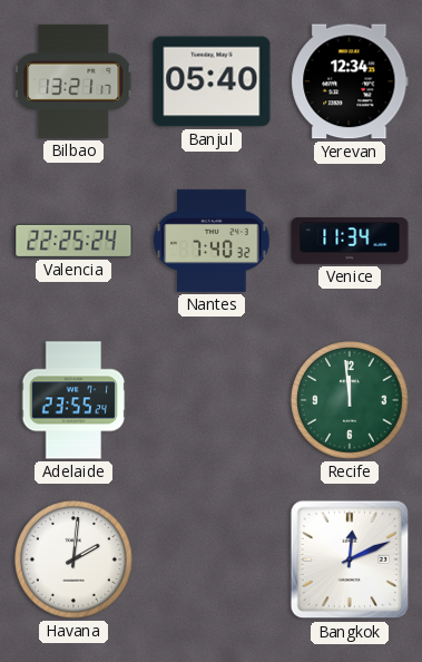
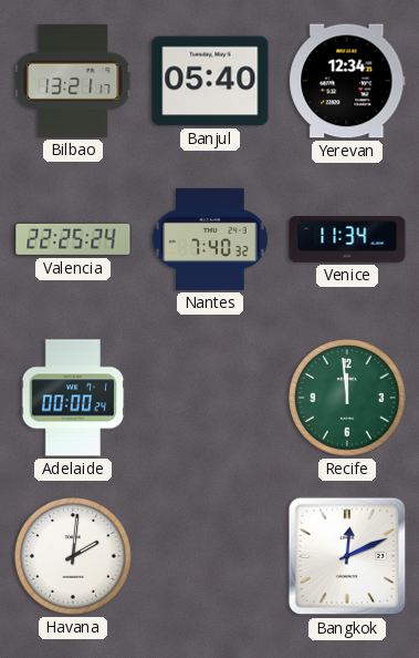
Adelaide: 23:55 -> 00:00 (73, 398)
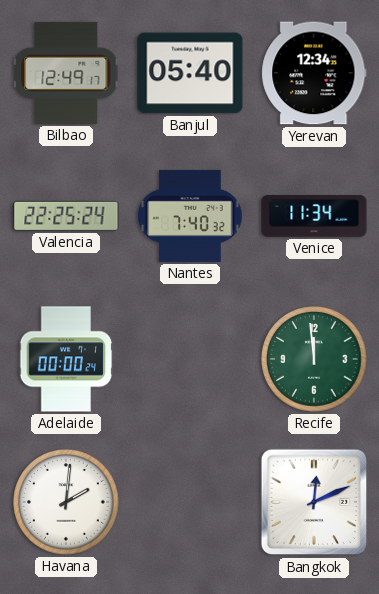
Bilbao: 13:21 -> 12:49 (67, 73)
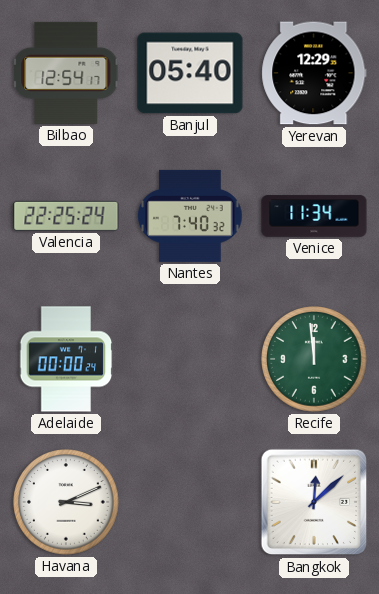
Bilbao: 12:49 -> 12:54 (67, 73)
Yerevan: 12:34 -> 12:29 (314, 73)
Havana: 2:01 -> 3:11 (66, 502)
Bangkok: 12:11 -> 12:08 (314, 502)
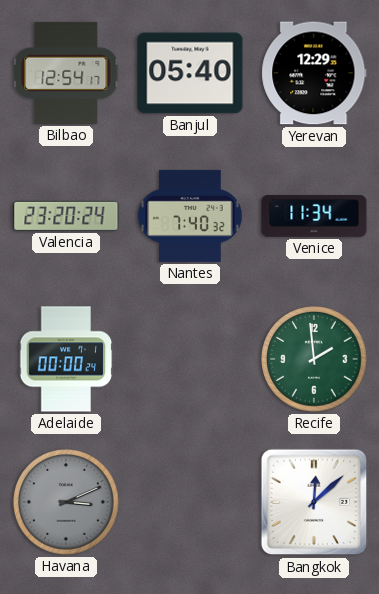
Valencia: 22:25 -> 23:20 (66, 216)
Recife: 11:59 -> 1:59 (314, 359)
Havana dial: white -> grey (66, 502)
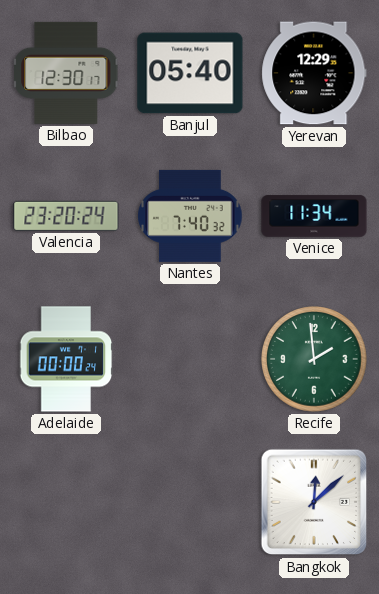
Bilbao: 12:54 -> 12:30 (67, 73)
Havana: 3:11 -> none (66, 502)
